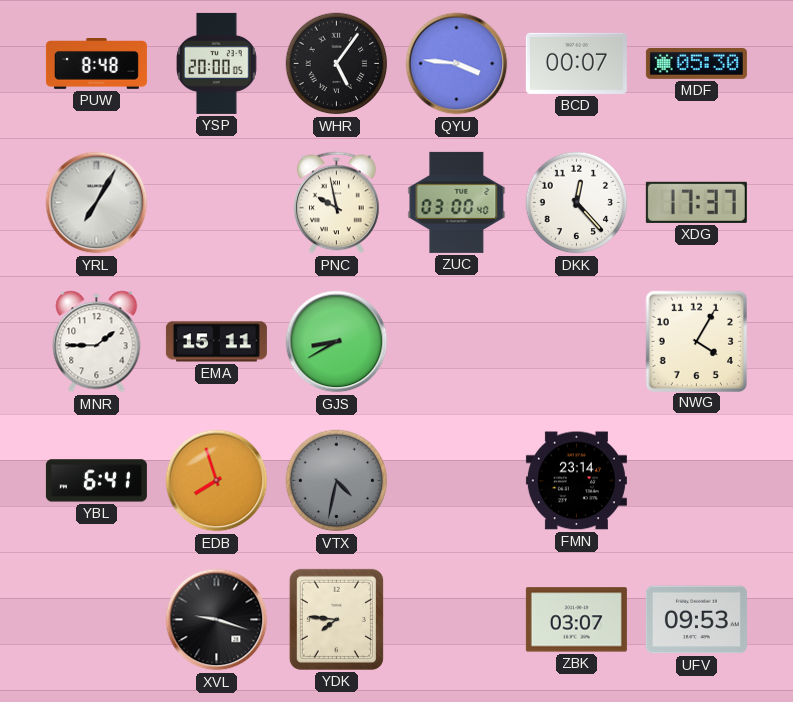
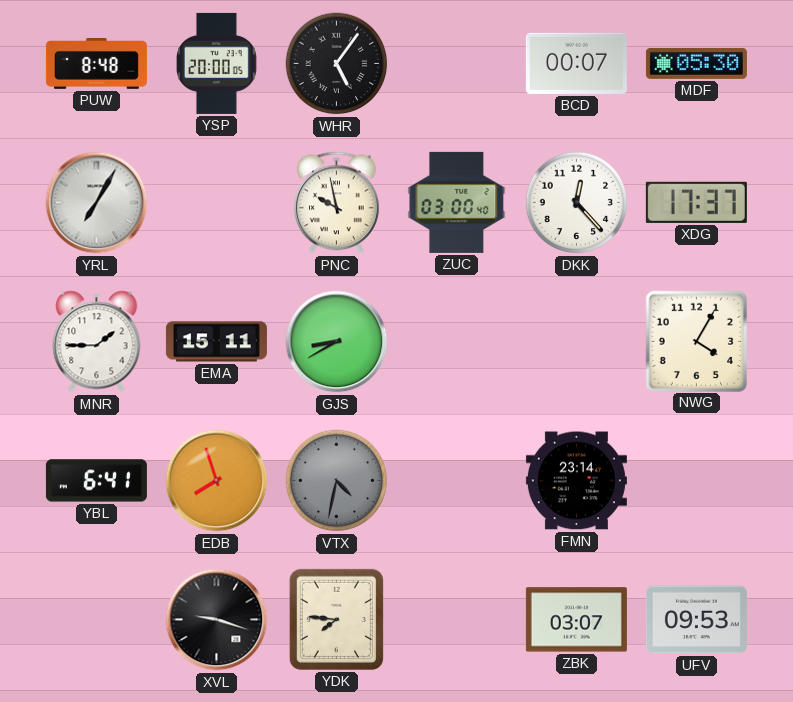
QYU: 3:46 -> none (457, 64)
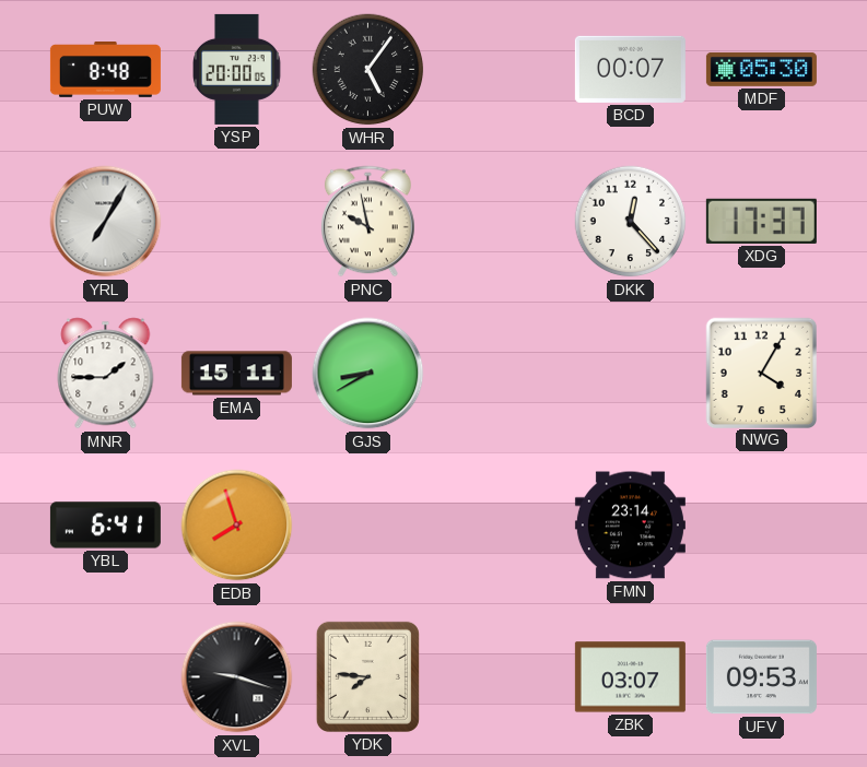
ZUC: 03:00 -> none (457, 202)
VTX: 4:32 -> none (337, 481)
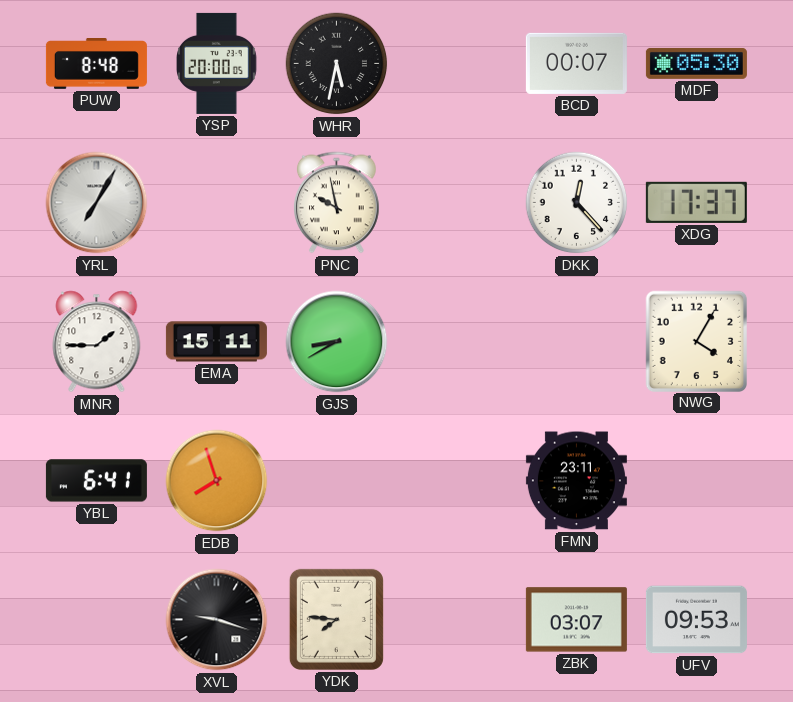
WHR: 5:06 -> 5:32 (337, 64)
FMN: 23:14 -> 23:11 (576, 481)
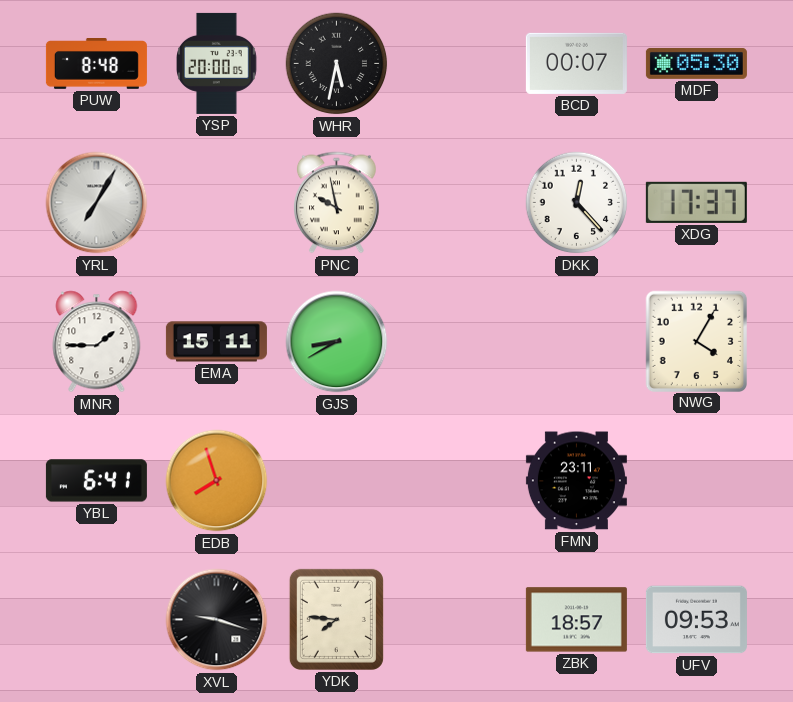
ZBK: 03:07 -> 18:57 (576, 620)
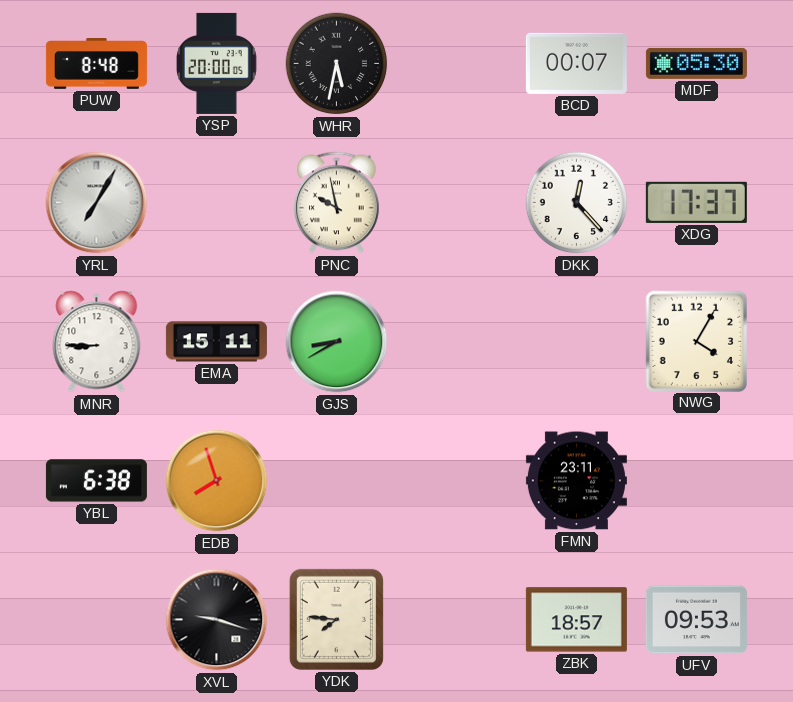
MNR: 1:45 -> 8:45 (97, 342)
YBL: 6:41 -> 6:38 (96, 481)
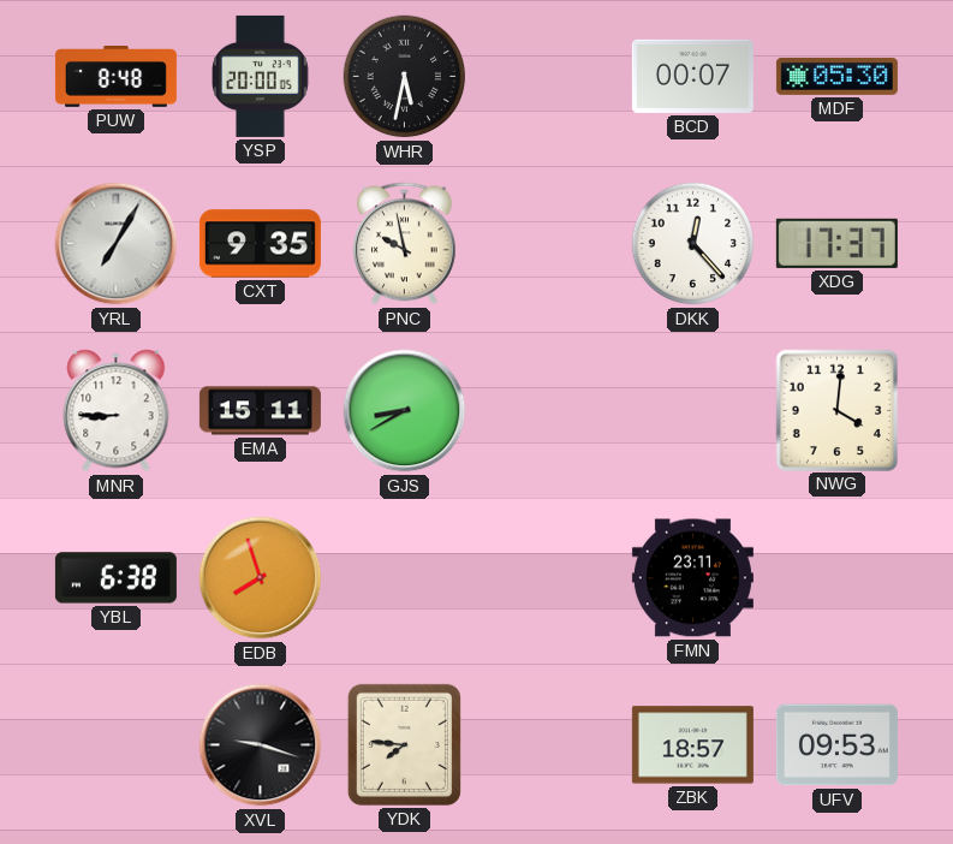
CXT: none -> 9:35 (260, 244)
NWG: 4:05 -> 4:01 (836, 410)
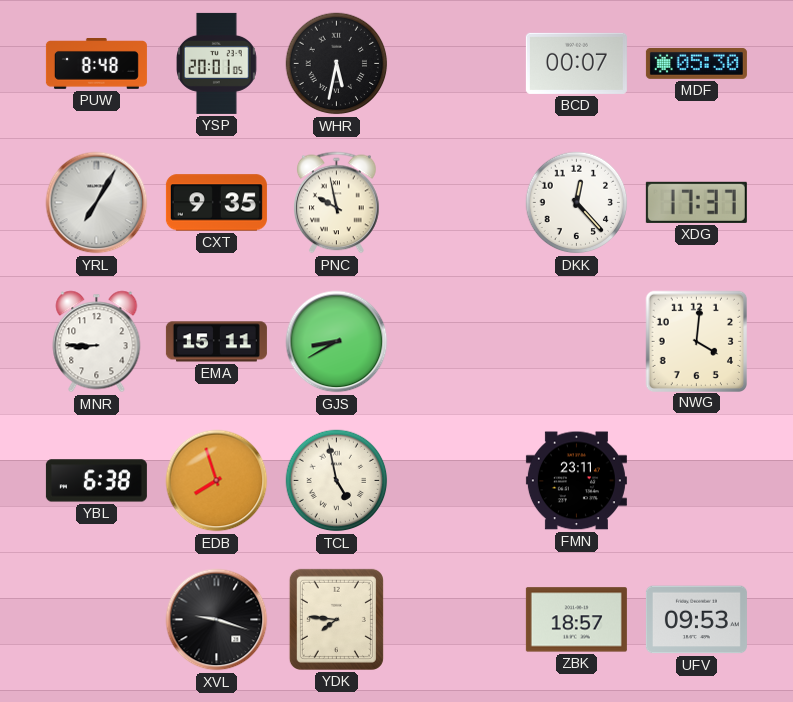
YSP: 20:00 -> 20:01 (217, 63)
TCL: none -> 4:58 (337, 481)
